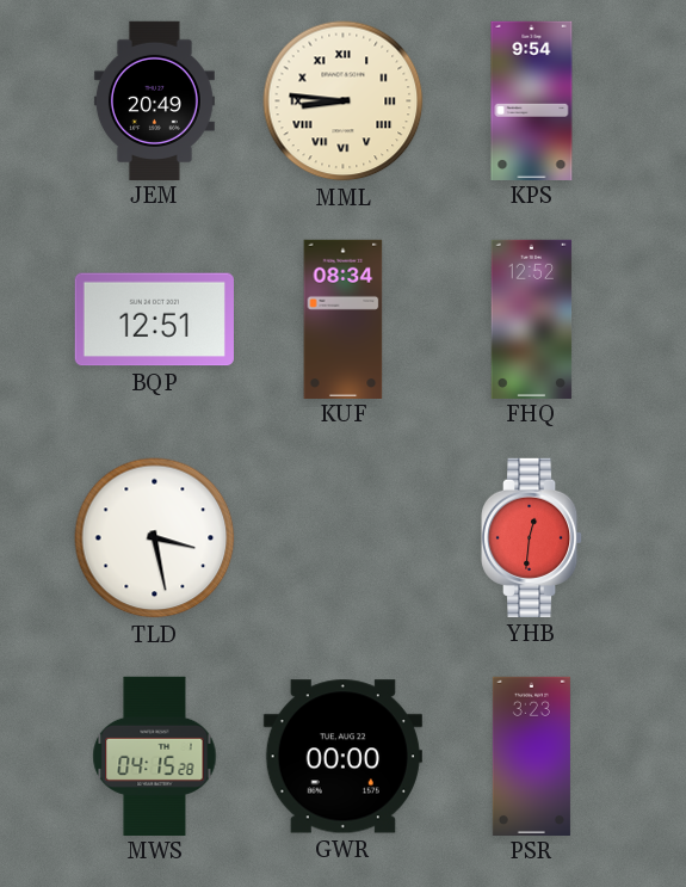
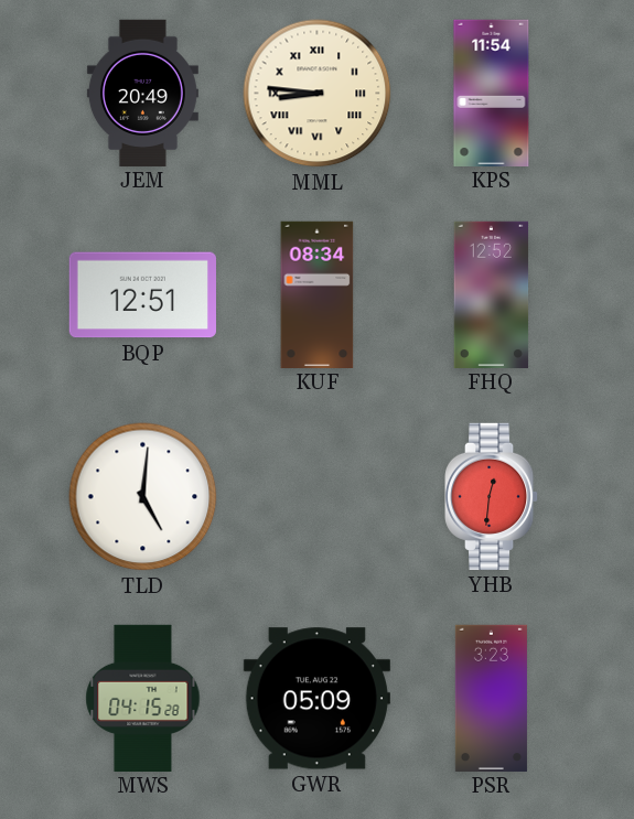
KPS: 9:54 -> 11:54 (492, 93)
TLD: 3:28 -> 5:01 (143, 497)
GWR: 00:00 -> 05:09 (316, 699)
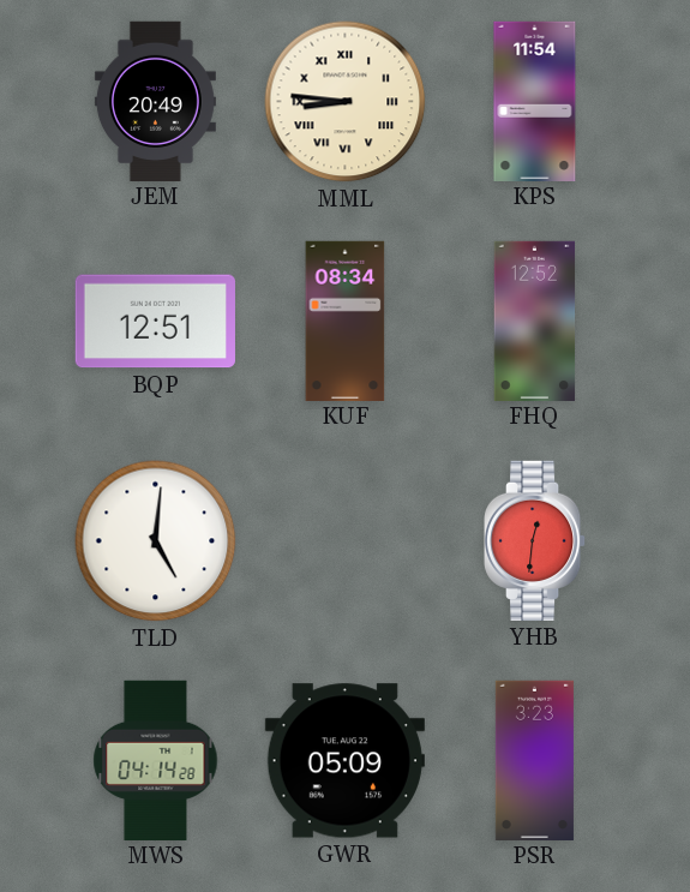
MWS: 04:15 -> 04:14 (156, 760)
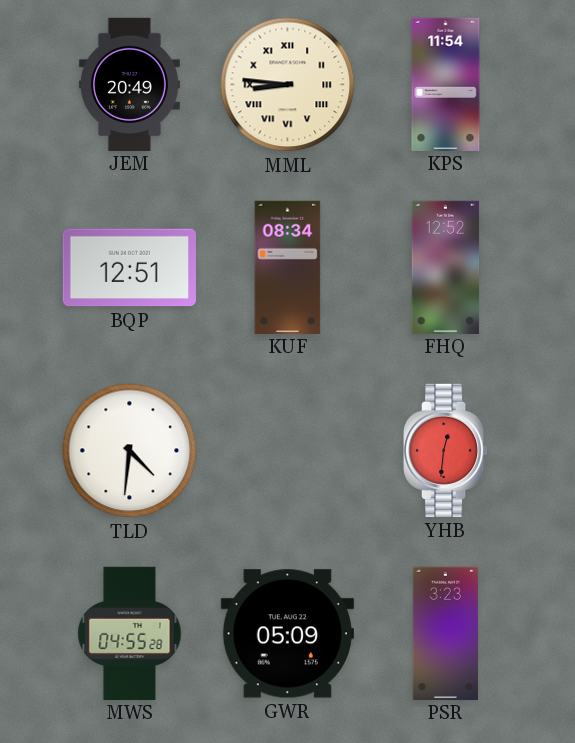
TLD: 5:01 -> 4:31 (130, 451)
MWS: 04:14 -> 04:55 (130, 633)
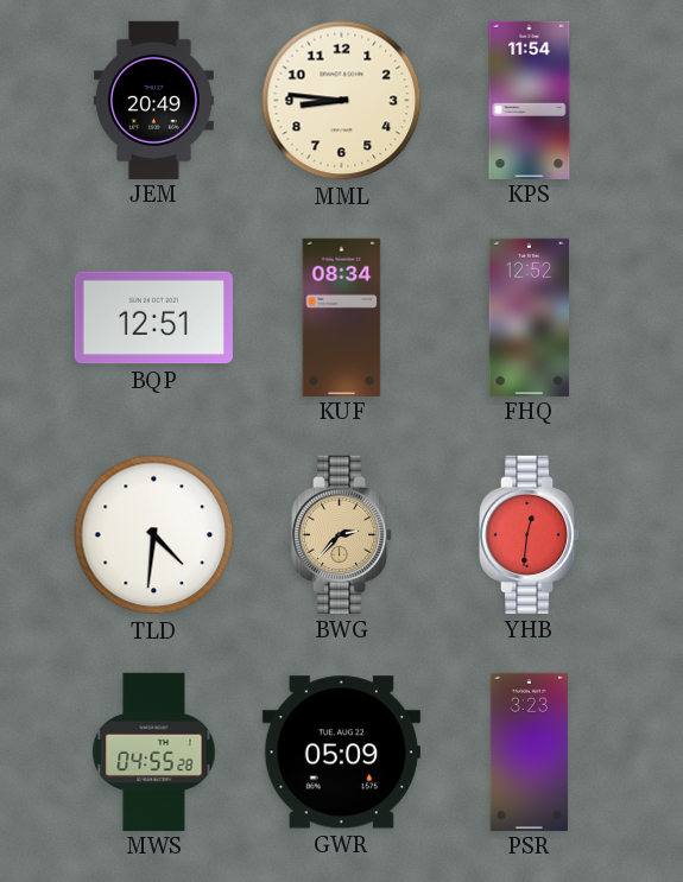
MML numerals: Roman -> Arabic (342, 101)
BWG: none -> 2:37 (342, 534)
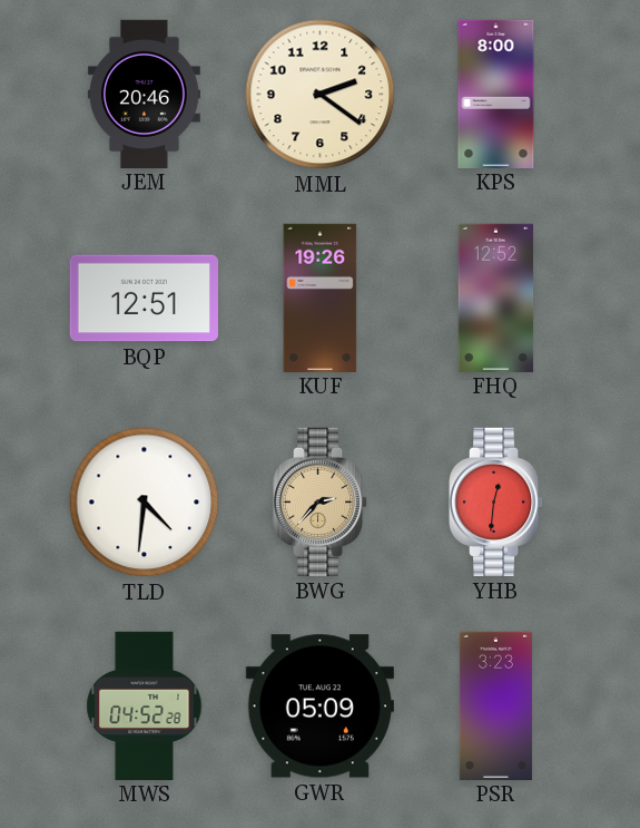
JEM: 20:49 -> 20:46 (144, 94)
MML: 8:46 -> 2:21 (321, 95)
KPS: 11:54 -> 8:00 (496, 94)
KUF: 08:34 -> 19:26 (321, 298)
MWS: 04:55 -> 04:52 (145, 705)
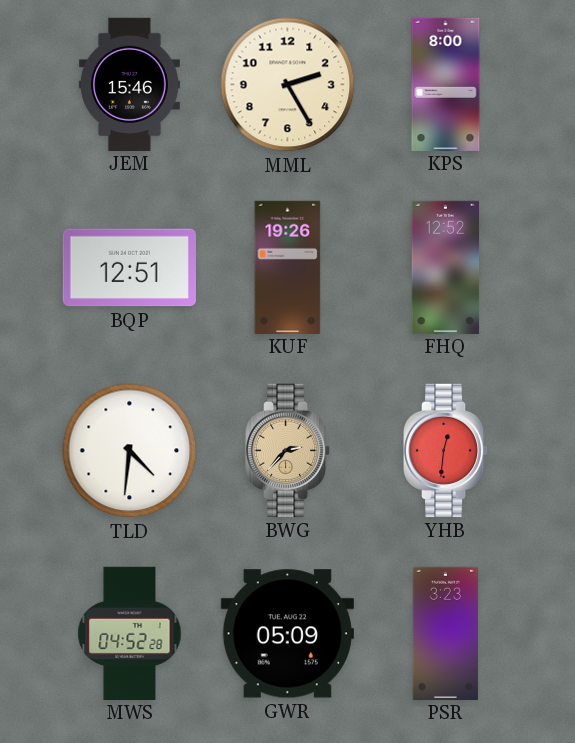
JEM: 20:46 -> 15:46 (129, 84)
MML: 2:21 -> 2:25 (288, 85)
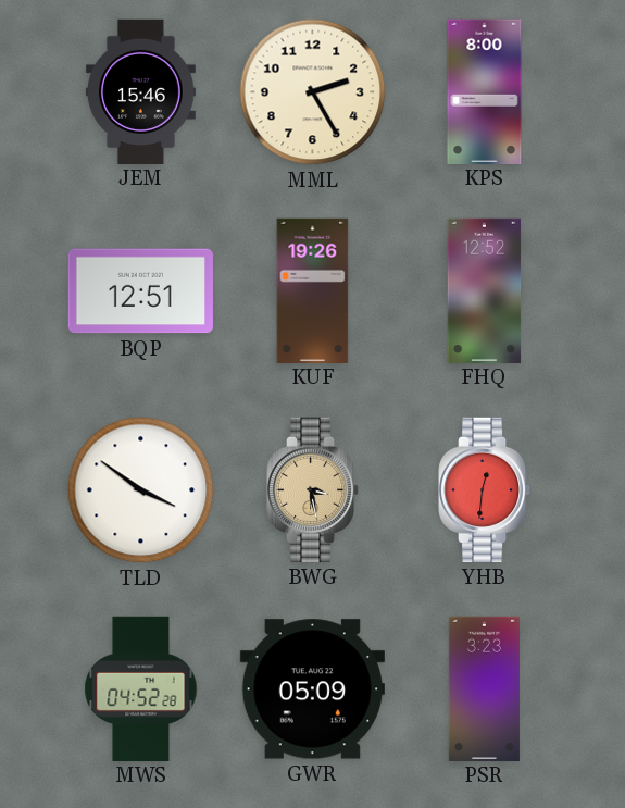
TLD: 4:31 -> 3:51 (141, 490)
BWG: 2:37 -> 3:28 (313, 489)
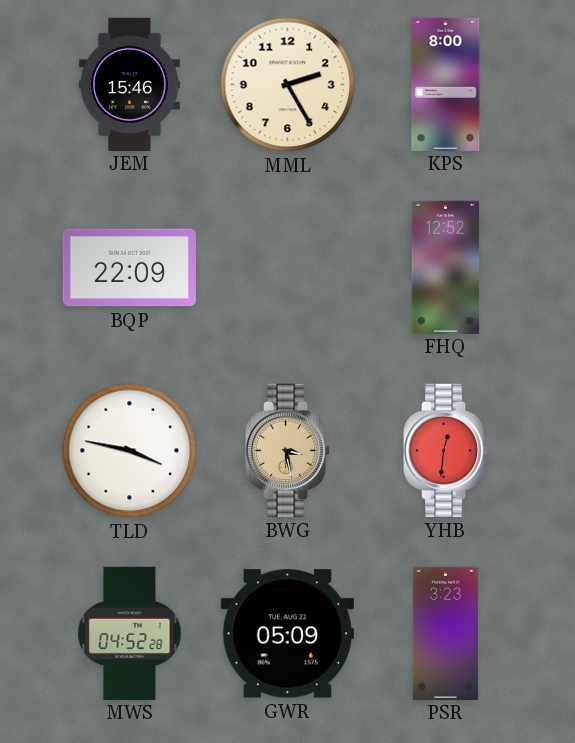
BQP: 12:51 -> 22:09 (129, 268)
KUF: 19:26 -> none (313, 290)
TLD: 3:51 -> 3:47 (130, 451)
